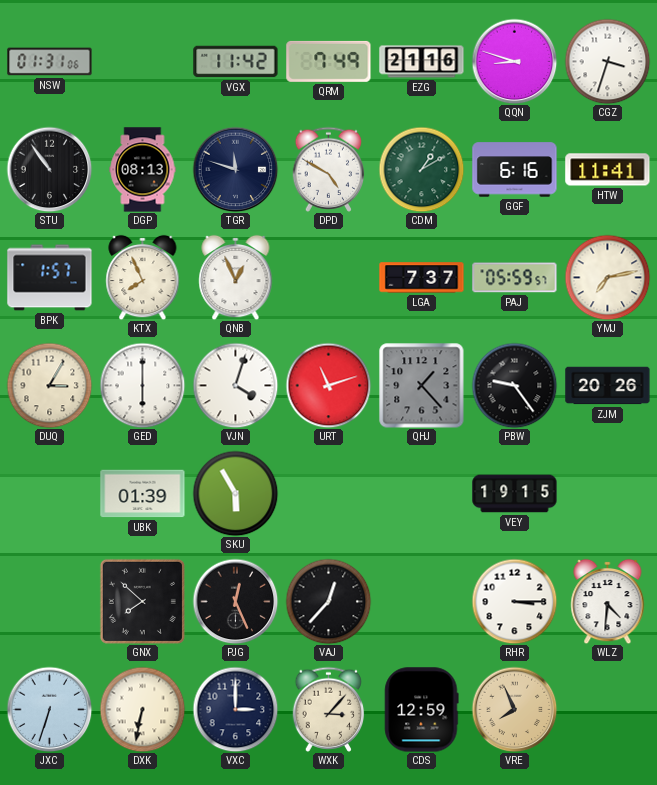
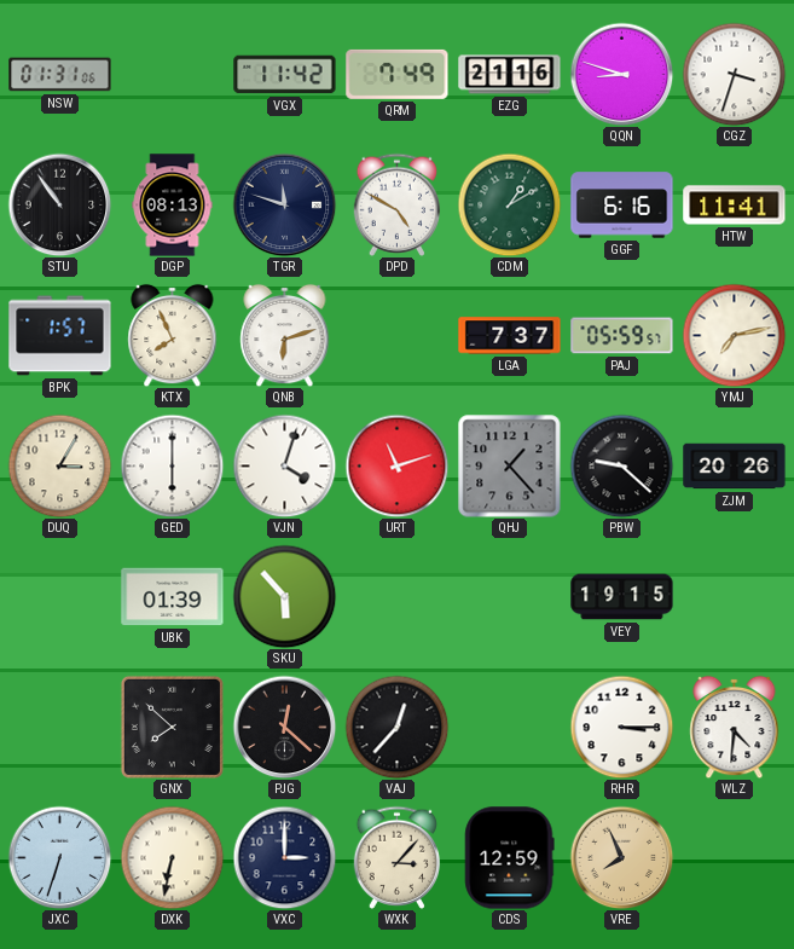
QNB: 12:56 -> 6:12 (285, 335)
PBW: 9:24 -> 9:22 (621, 465)
SKU: 5:55 -> 5:53 (284, 596)
PJG: 12:26 -> 12:22 (284, 727)
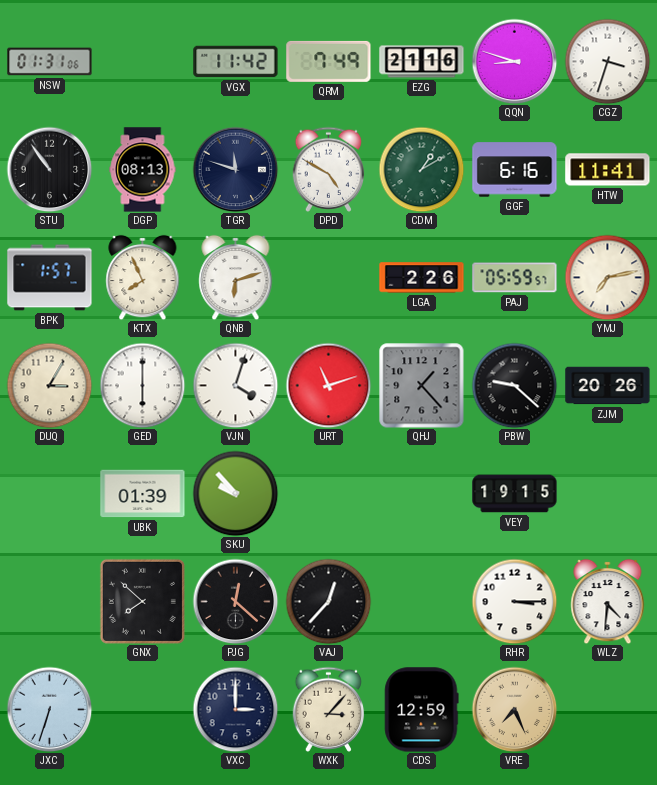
LGA: 7:37 -> 2:26 (422, 278)
SKU: 5:53 -> 9:53 (235, 493)
DXK: 6:32 -> none (172, 857)
VRE: 7:56 -> 7:26 (514, 709)
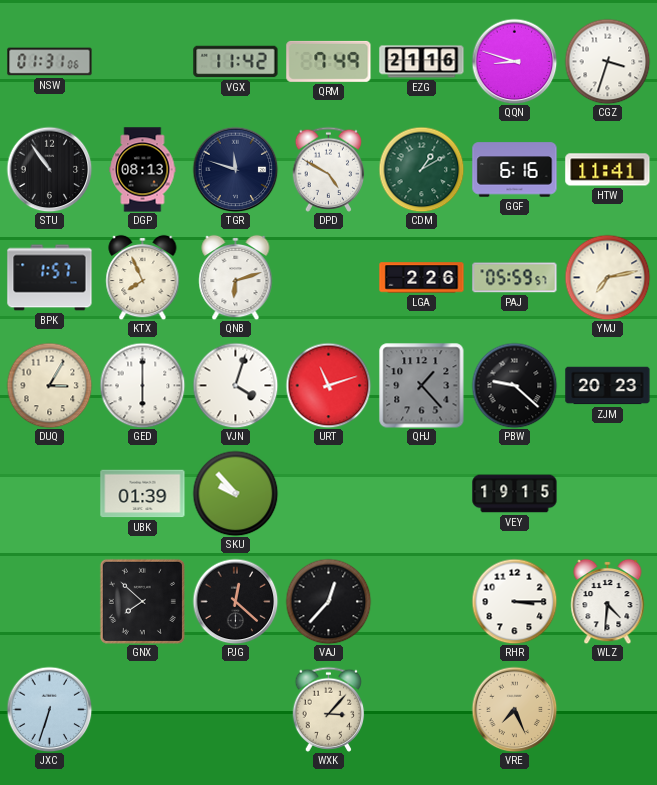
ZJM: 20:26 -> 20:23 (608, 386)
VXC: 3:00 -> none (235, 709)
CDS: 12:59 -> none (422, 710)
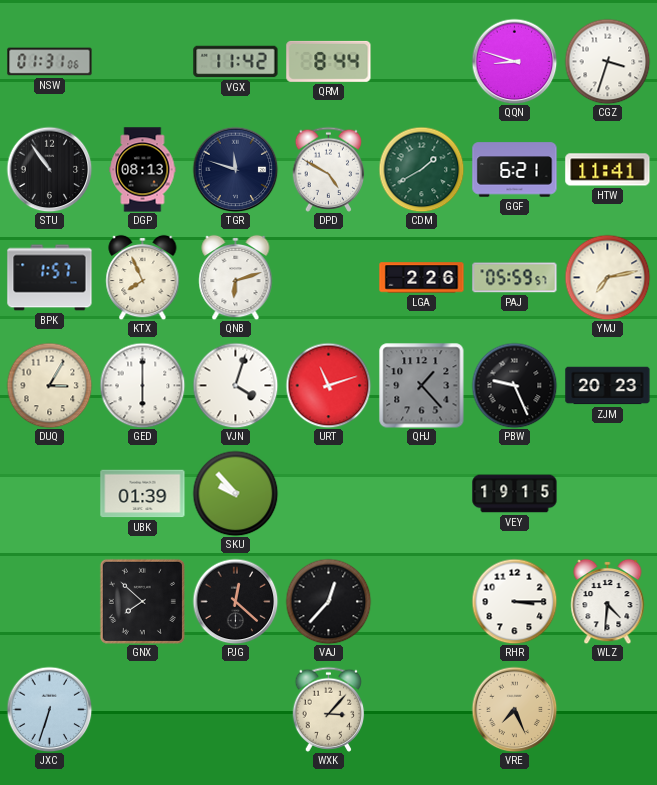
QRM: 7:49 -> 8:44 (329, 61)
EZG: 21:16 -> none (422, 62)
CDM: 1:10 -> 1:40 (421, 169)
GGF: 6:16 -> 6:21 (515, 170)
PBW: 9:22 -> 9:26 (514, 385)
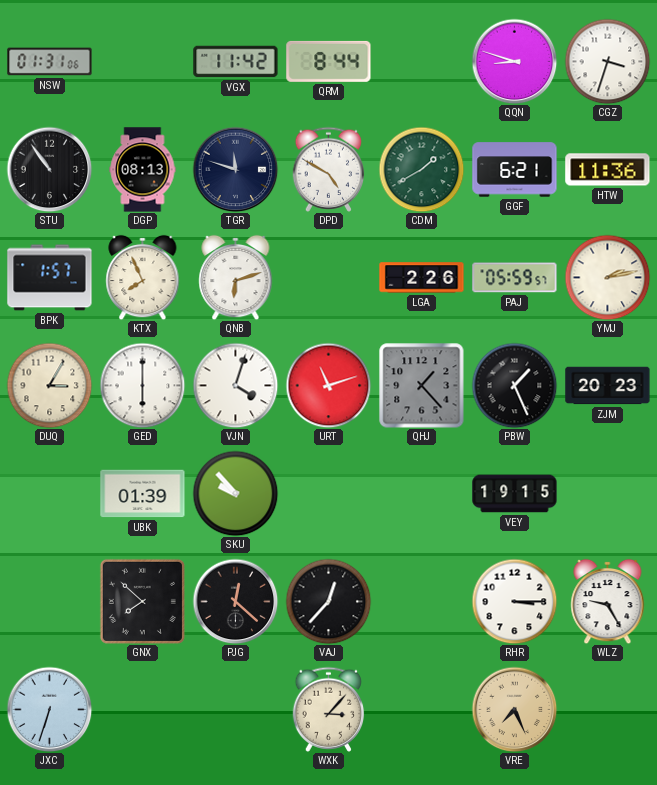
HTW: 11:41 -> 11:36 (608, 170)
YMJ: 7:13 -> 2:13 (607, 277)
PBW: 9:26 -> 1:26 (514, 385)
WLZ: 4:31 -> 9:25 (608, 601)
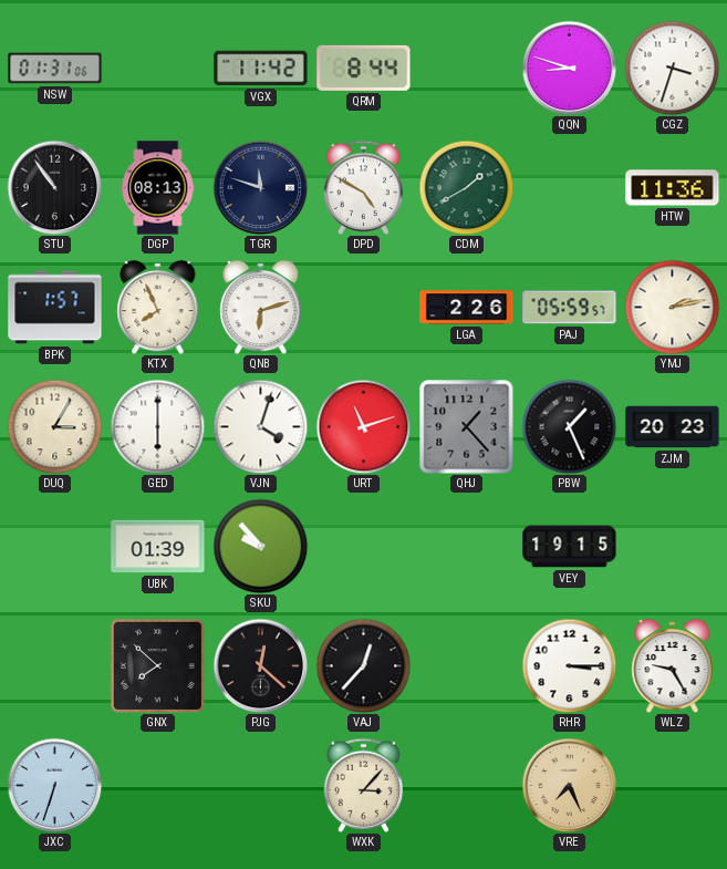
GGF: 6:21 -> none (515, 170)
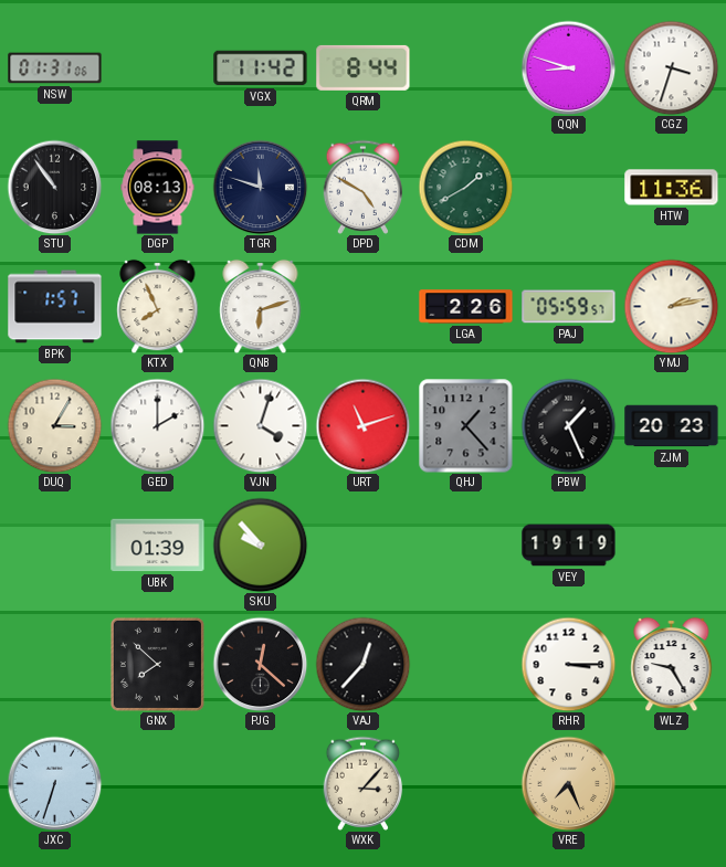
GED: 6:00 -> 2:00 (157, 425)
VEY: 19:15 -> 19:19 (569, 546)
